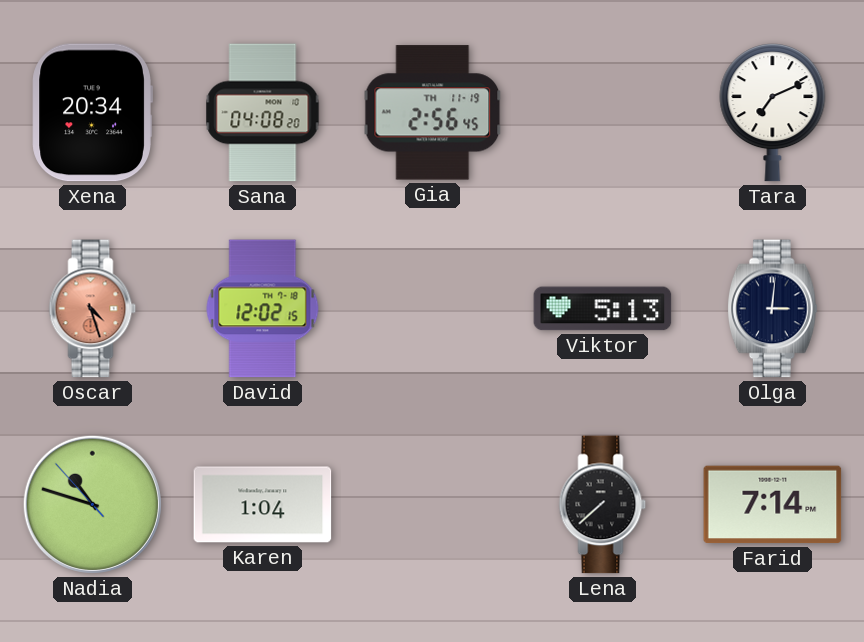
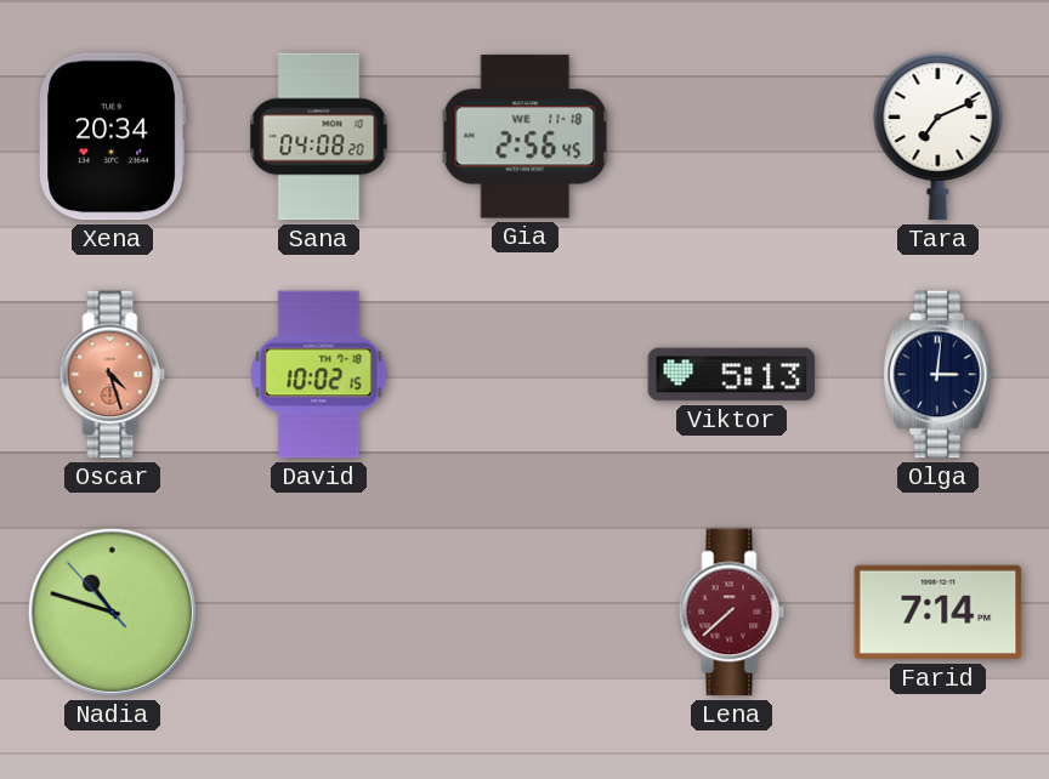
Gia date: TH 11-19 -> WE 11-18 (526, 137)
David: 12:02 -> 10:02 (319, 375)
Karen: 1:04 -> none (263, 505)
Lena dial: black -> burgundy (732, 613)
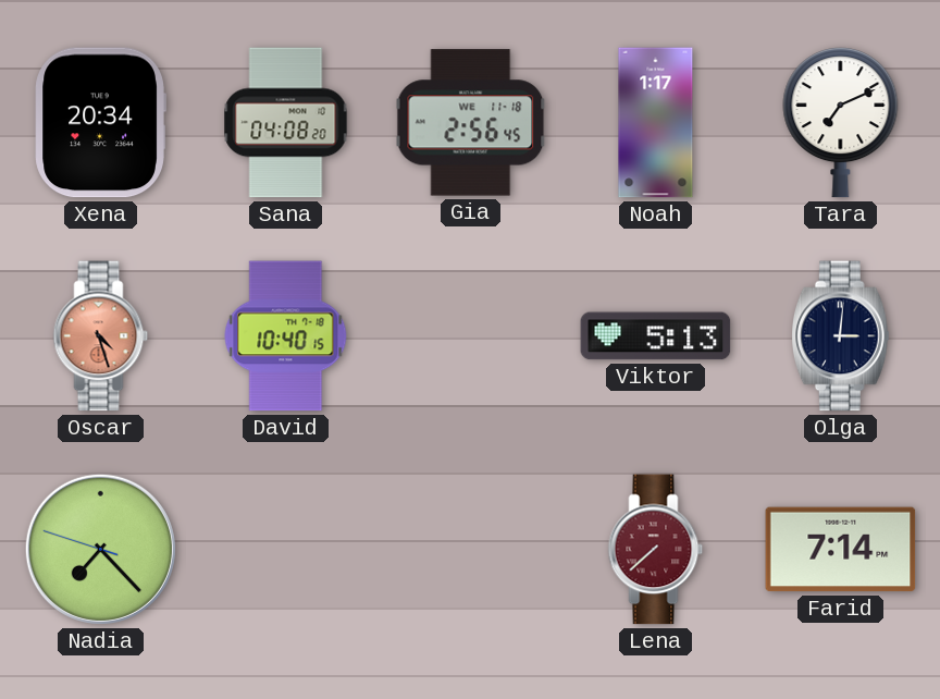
Noah: none -> 1:17 (656, 123)
David: 10:02 -> 10:40 (286, 336)
Nadia: 10:47 -> 7:22 (100, 549)
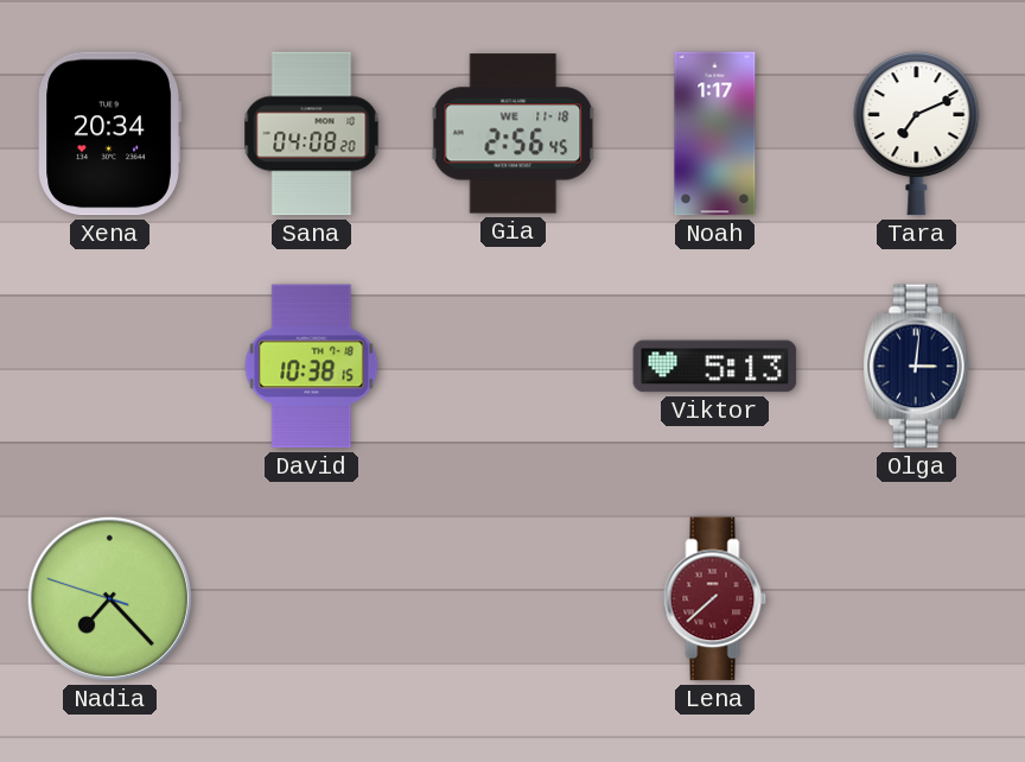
Oscar: 4:27 -> none (101, 336)
David: 10:40 -> 10:38 (312, 367)
Farid: 7:14 -> none (841, 550)
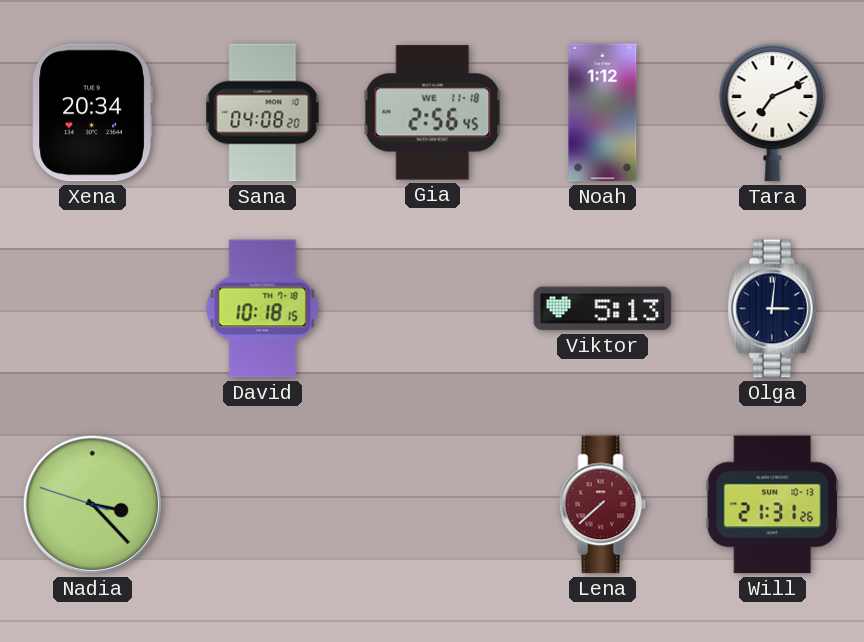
Noah: 1:17 -> 1:12 (603, 113)
David: 10:38 -> 10:18 (263, 309)
Nadia: 7:22 -> 3:22 (92, 504)
Will: none -> 21:31 (773, 505)
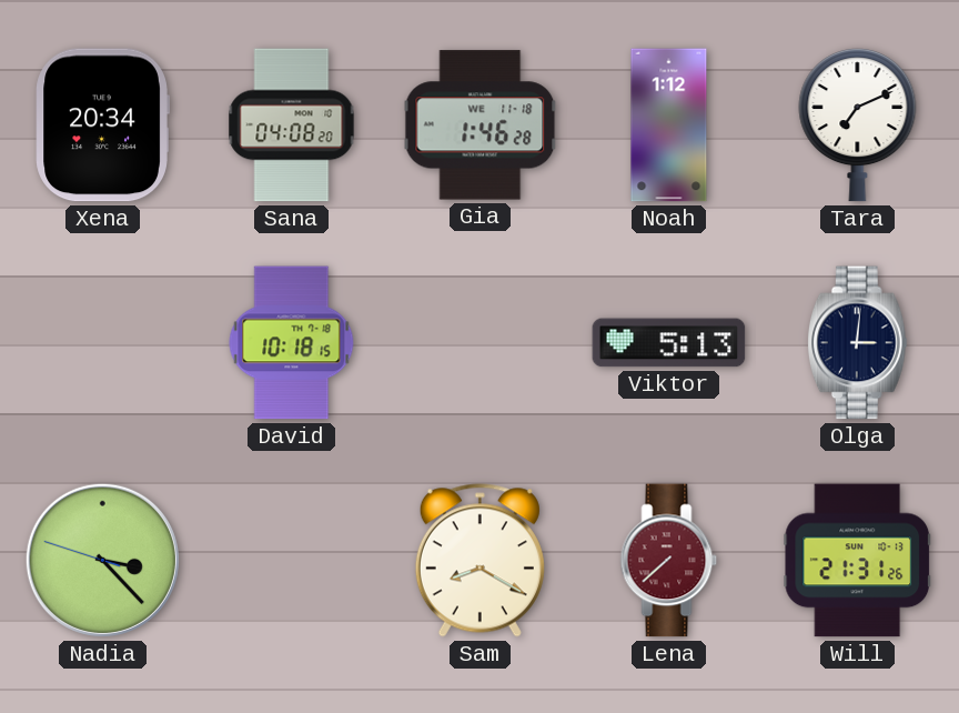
Gia: 2:56 -> 1:46 (481, 125)
Sam: none -> 8:20 (479, 561)
